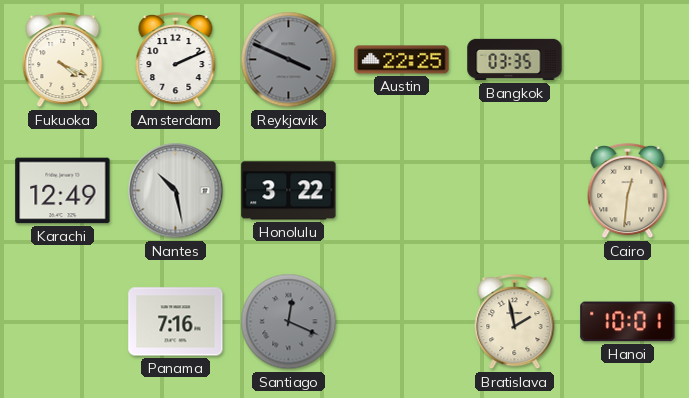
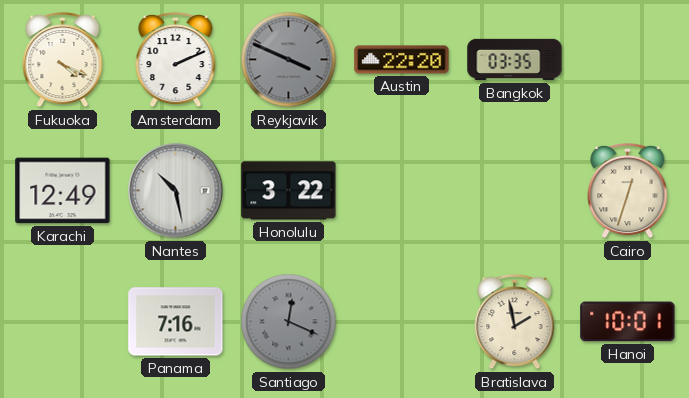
Austin: 22:25 -> 22:20 (402, 60)
Cairo: 12:31 -> 12:33 (628, 191)
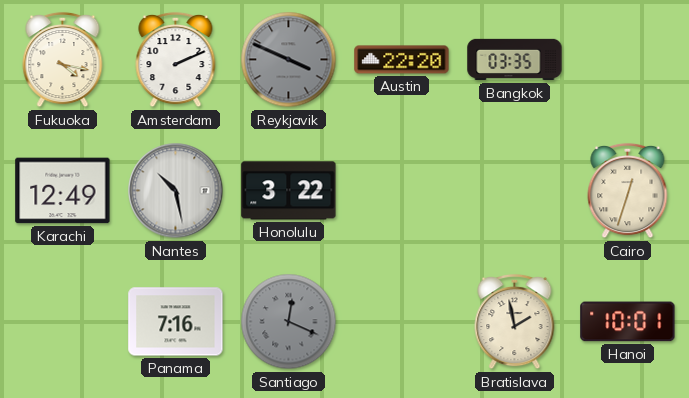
Fukuoka: 4:19 -> 4:17 (63, 60)
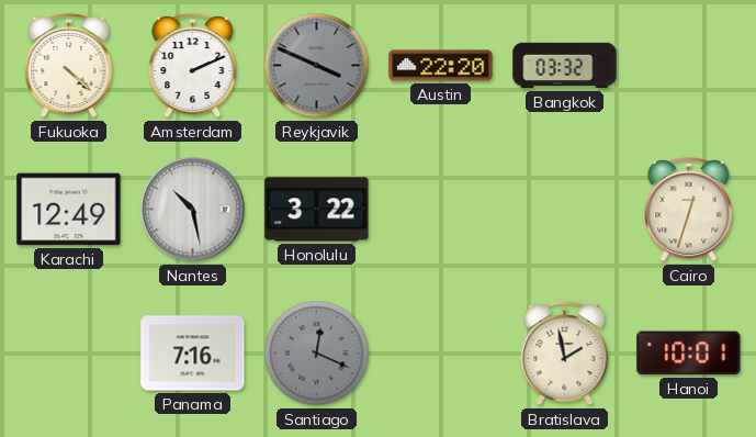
Fukuoka: 4:17 -> 4:22 (69, 66)
Bangkok: 03:35 -> 03:32 (565, 66)
